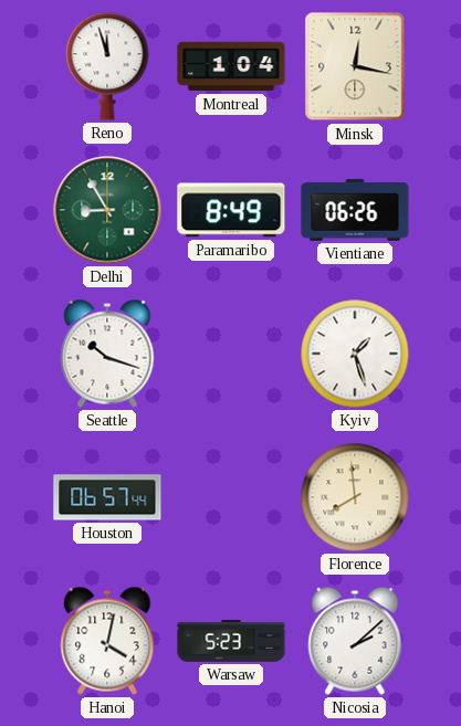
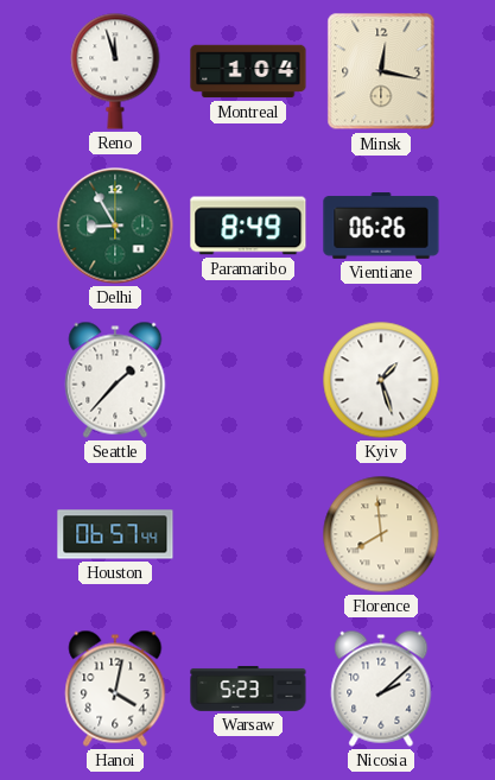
Seattle: 10:18 -> 1:37 (115, 380)
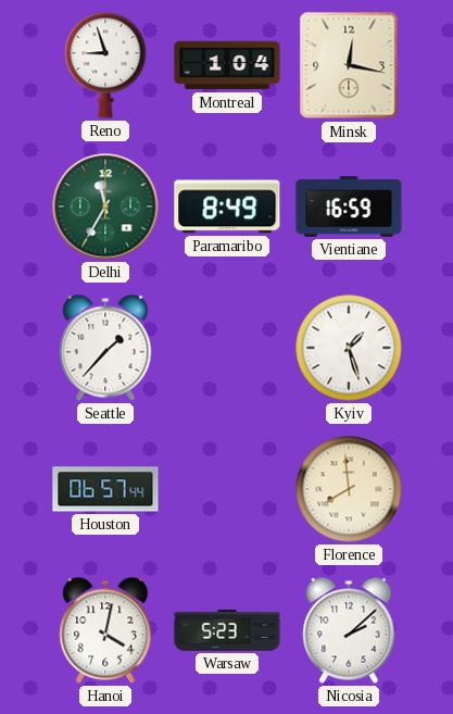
Reno: 11:57 -> 8:57 (105, 65)
Delhi: 8:55 -> 11:35 (105, 206)
Vientiane: 06:26 -> 16:59 (349, 206)
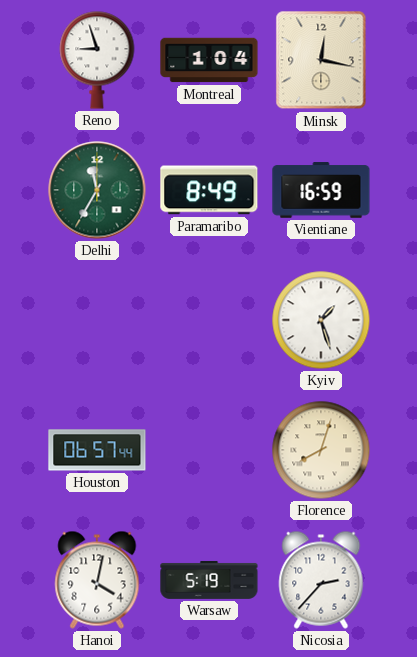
Seattle: 1:37 -> none (105, 348)
Florence: 7:59 -> 8:03 (321, 450)
Warsaw: 5:23 -> 5:19 (209, 580)
Nicosia: 2:08 -> 2:37 (321, 580)
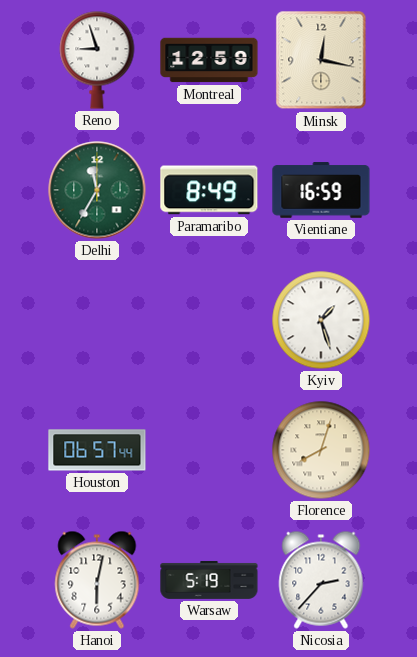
Montreal: 1:04 -> 12:59 (209, 60)
Hanoi: 4:02 -> 6:02 (97, 580)
